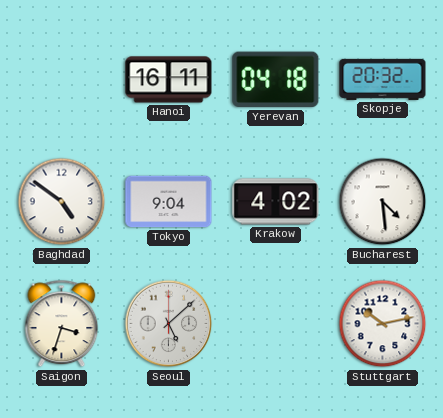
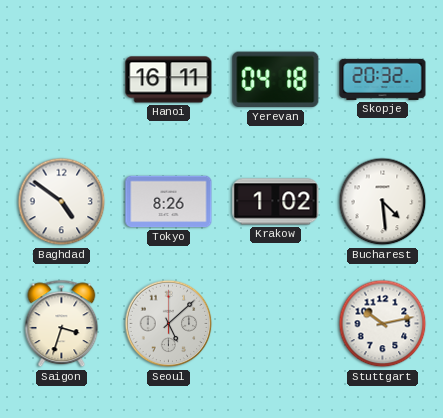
Tokyo: 9:04 -> 8:26 (169, 202)
Krakow: 4:02 -> 1:02 (276, 202)
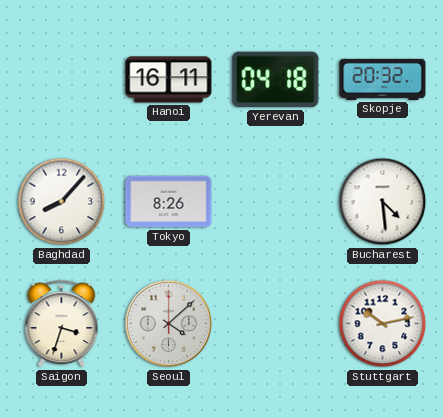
Baghdad: 4:51 -> 8:07 (62, 202)
Krakow: 1:02 -> none (276, 202)
Seoul: 5:08 -> 4:08 (169, 324)
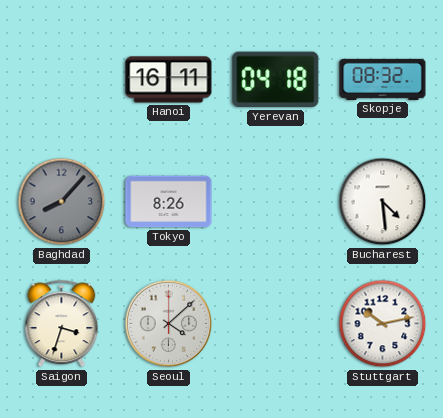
Skopje: 20:32 -> 08:32 (383, 79)
Baghdad dial: white -> grey (62, 202)
